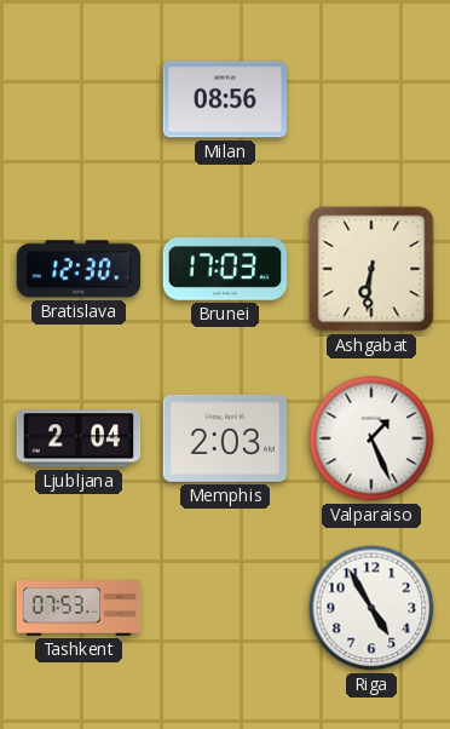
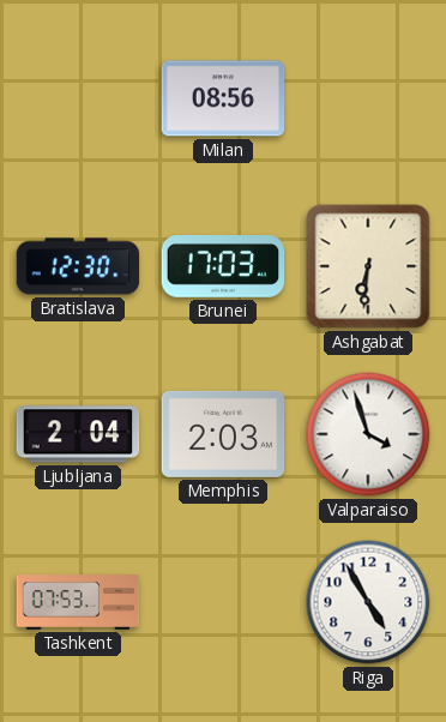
Valparaiso: 1:26 -> 3:57 (368, 434)
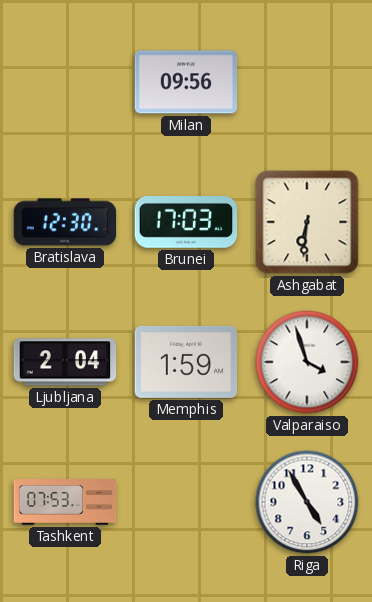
Milan: 08:56 -> 09:56 (186, 82)
Memphis: 2:03 -> 1:59 (186, 362)
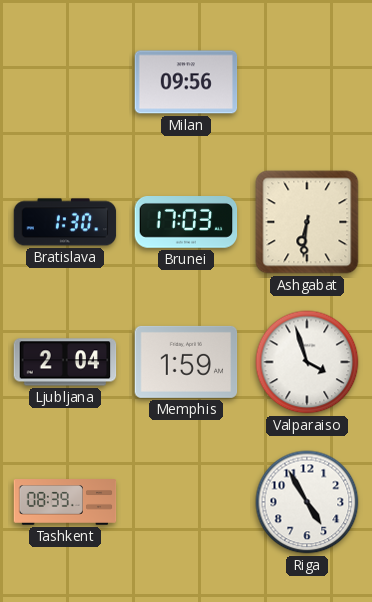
Bratislava: 12:30 -> 1:30 (65, 222)
Tashkent: 07:53 -> 08:39 (65, 502)
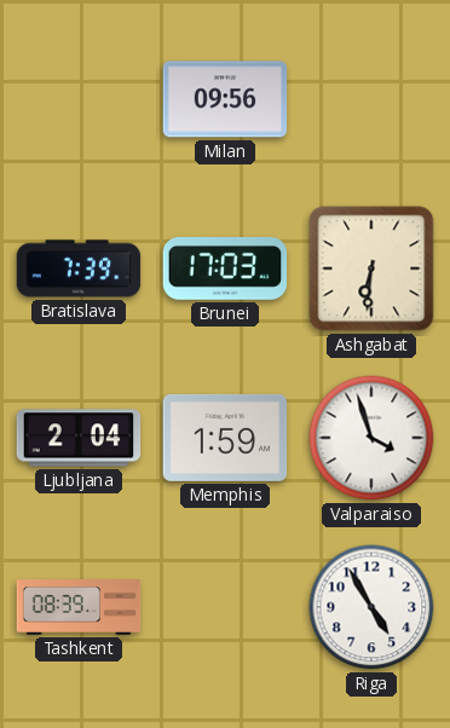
Bratislava: 1:30 -> 7:39 (79, 268)
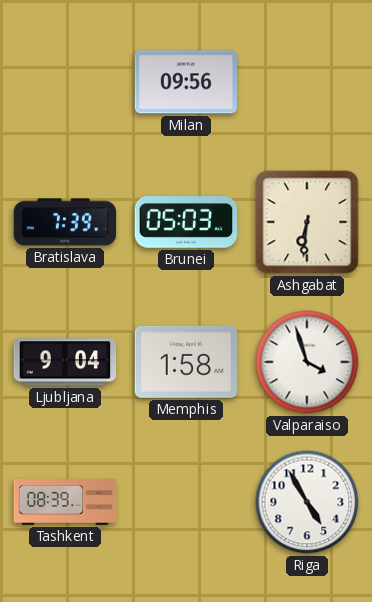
Brunei: 17:03 -> 05:03 (186, 222)
Ljubljana: 2:04 -> 9:04 (65, 362)
Memphis: 1:59 -> 1:58 (186, 362)
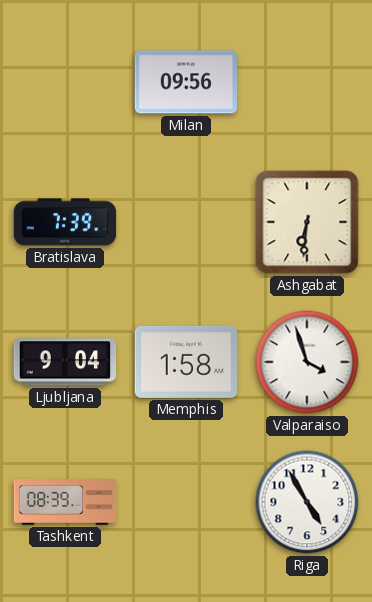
Brunei: 05:03 -> none (186, 222)
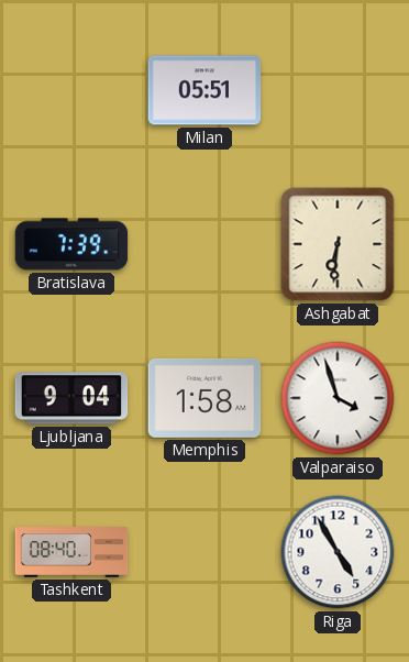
Milan: 09:56 -> 05:51 (204, 90)
Tashkent: 08:39 -> 08:40 (71, 552)
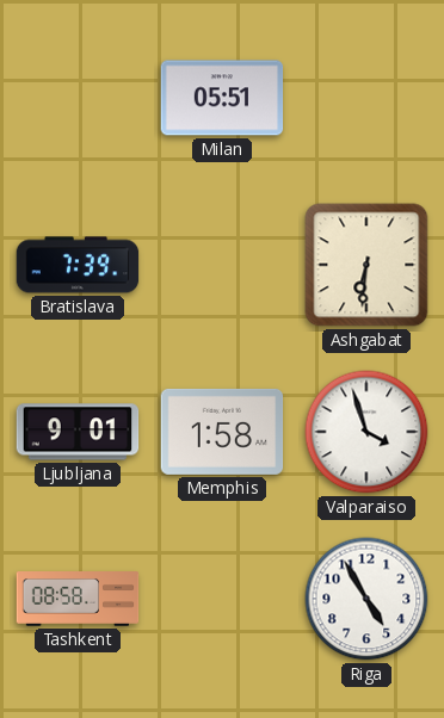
Ljubljana: 9:04 -> 9:01 (78, 432)
Tashkent: 08:40 -> 08:58 (78, 599)
